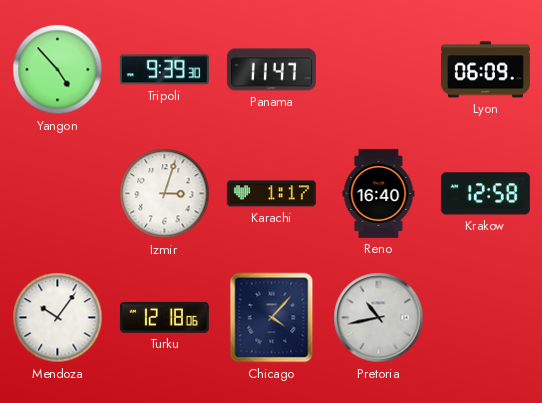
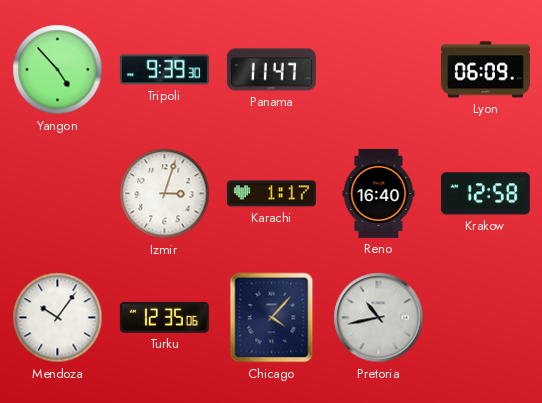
Turku: 12:18 -> 12:35 (164, 317)
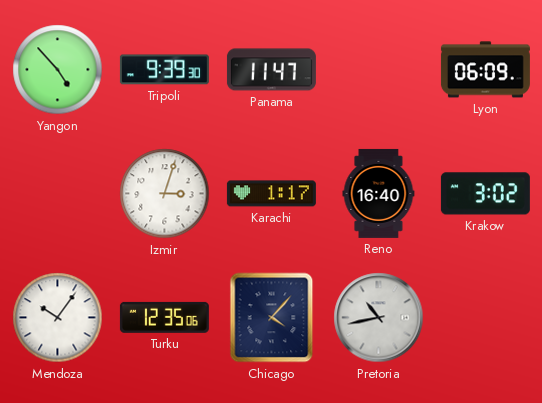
Krakow: 12:58 -> 3:02 (485, 194)
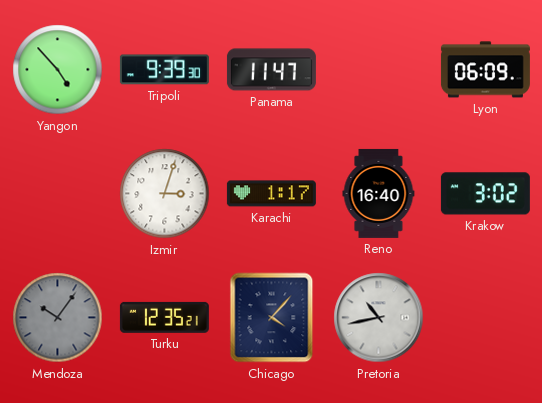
Mendoza dial: white -> grey (58, 318)
Turku: 12:35:06 -> 12:35:21 (164, 317)
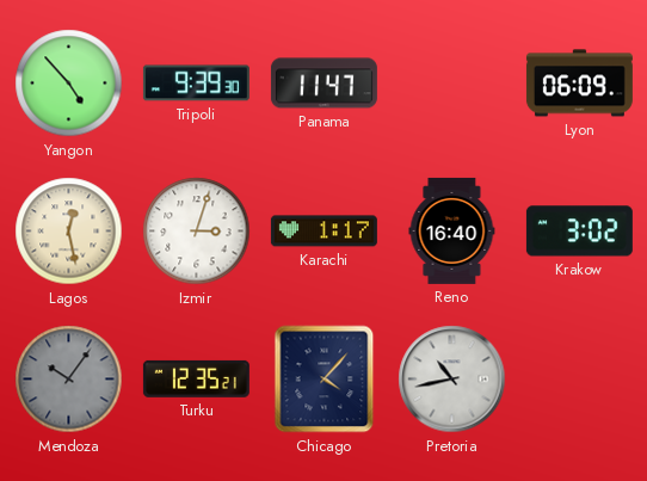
Lagos: none -> 12:28 (69, 232)
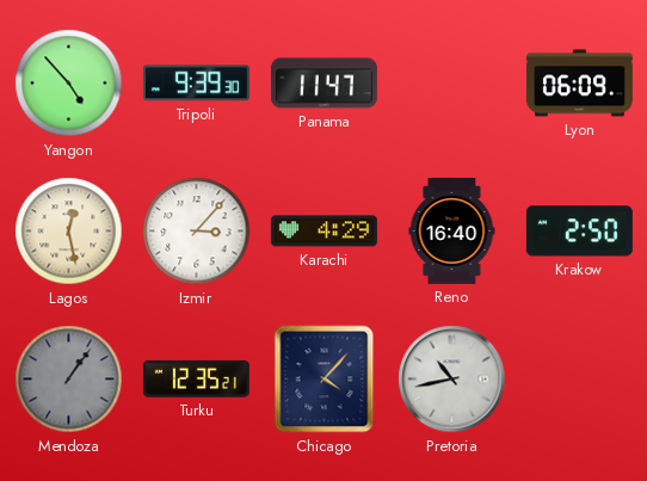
Izmir: 3:03 -> 3:07 (197, 232)
Karachi: 1:17 -> 4:29 (323, 232)
Krakow: 3:02 -> 2:50 (579, 232)
Mendoza: 10:06 -> 1:06 (69, 380)
